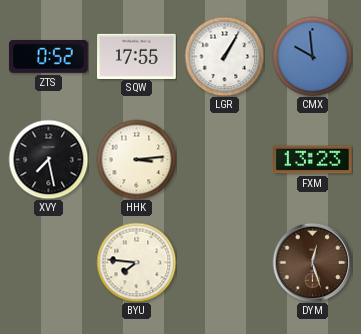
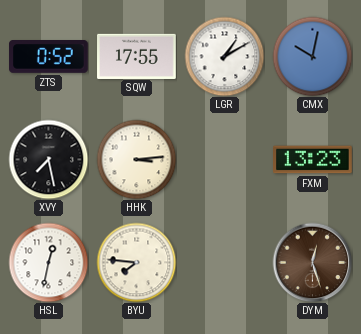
LGR: 1:05 -> 1:10 (224, 56)
CMX: 9:59 -> 10:02 (312, 56)
HSL: none -> 12:32 (48, 262)
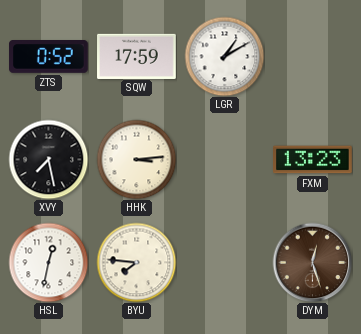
SQW: 17:55 -> 17:59 (137, 56)
CMX: 10:02 -> none (312, 56)
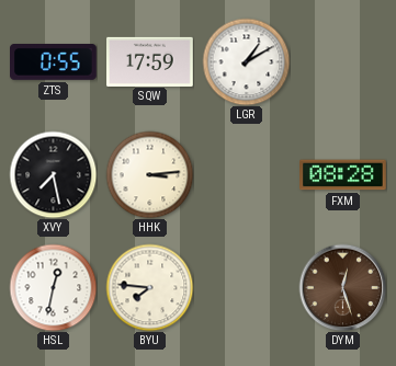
ZTS: 0:52 -> 0:55 (54, 62)
FXM: 13:23 -> 08:28 (343, 175)
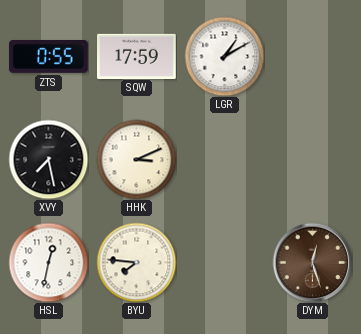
HHK: 3:14 -> 3:11 (136, 159)
FXM: 08:28 -> none (343, 175)
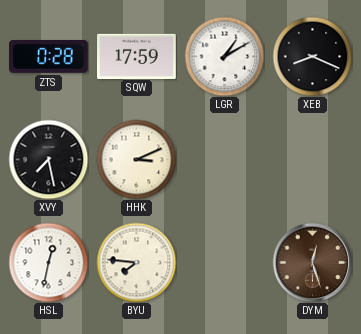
ZTS: 0:55 -> 0:28 (49, 57)
XEB: none -> 8:19 (312, 56)
